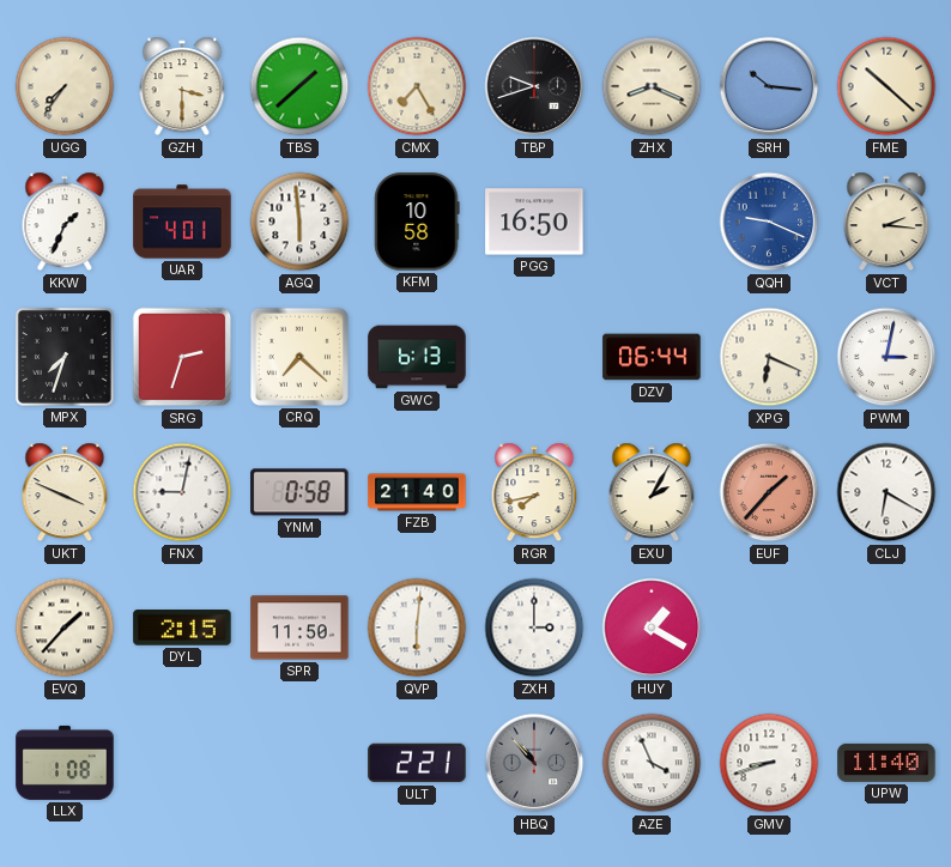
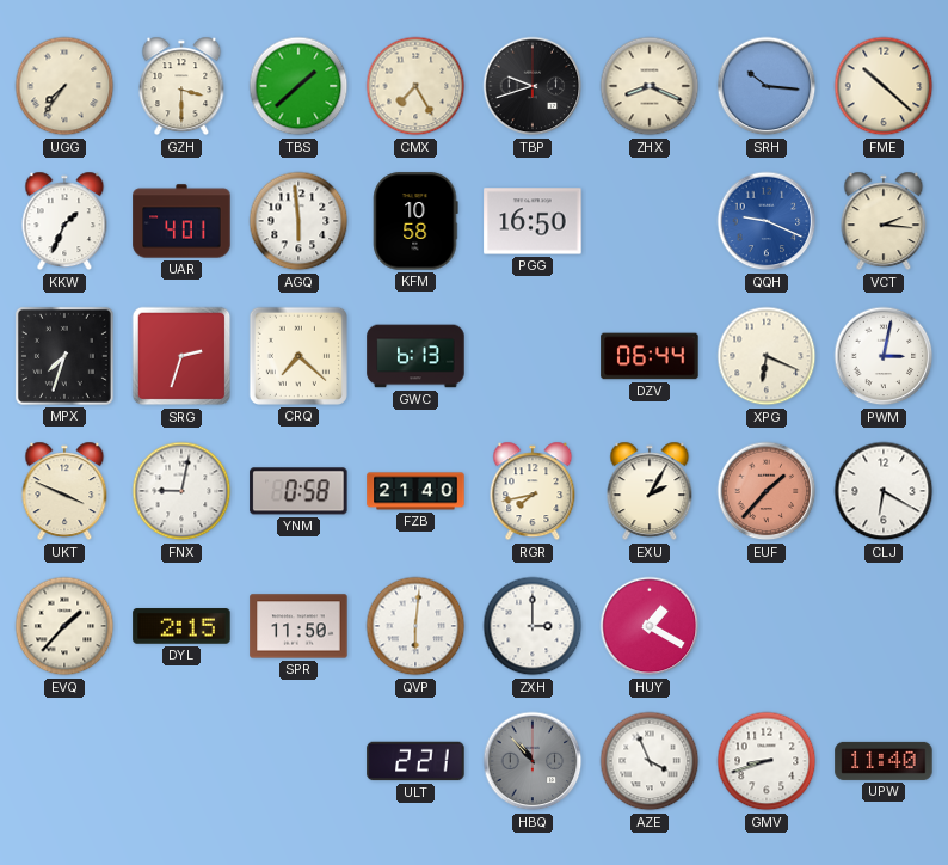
LLX: 1:08 -> none (65, 763)
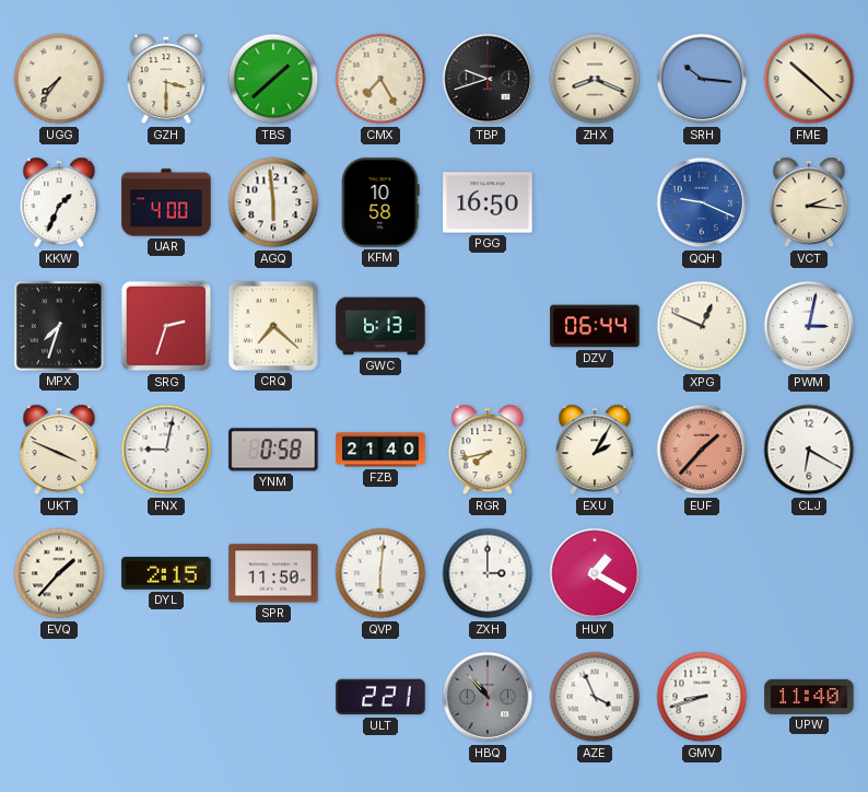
UAR: 4:01 -> 4:00 (166, 202)
XPG: 6:19 -> 12:49 (702, 326)
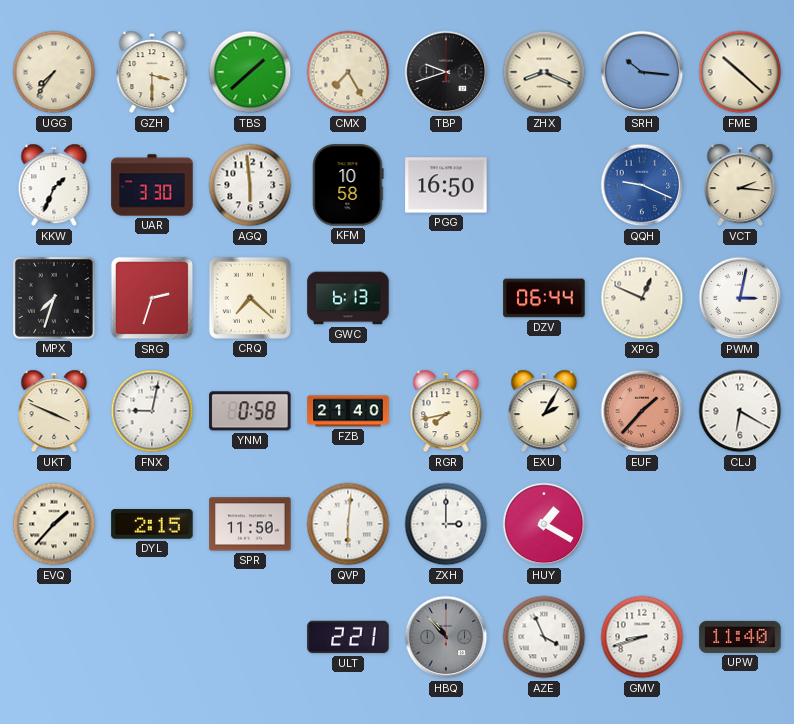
UAR: 4:00 -> 3:30 (152, 185)
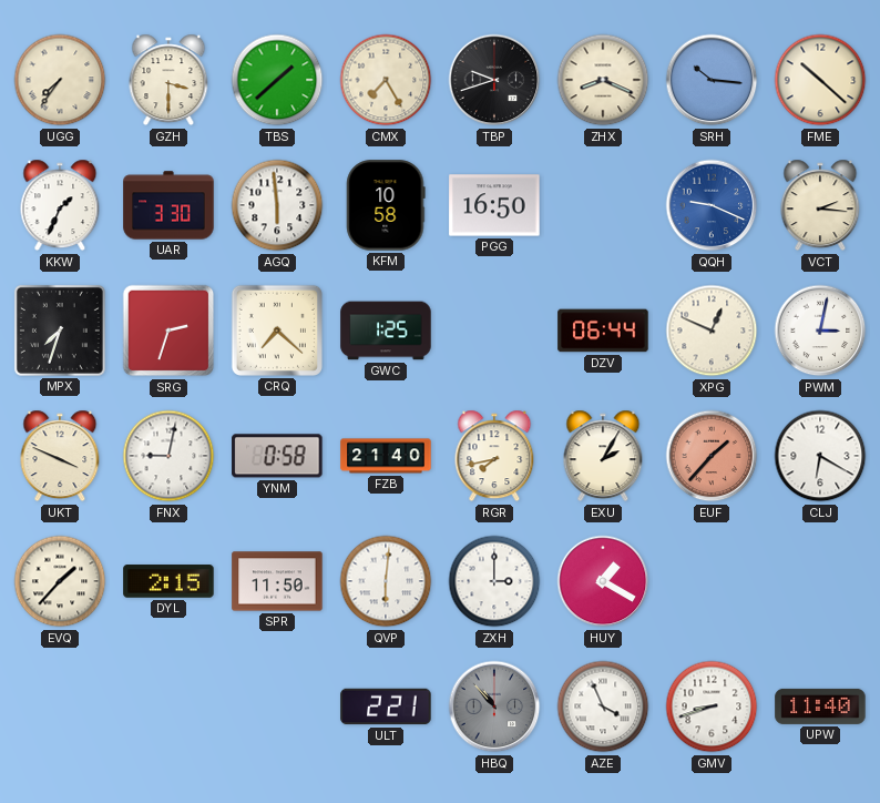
GWC: 6:13 -> 1:25 (386, 331)
